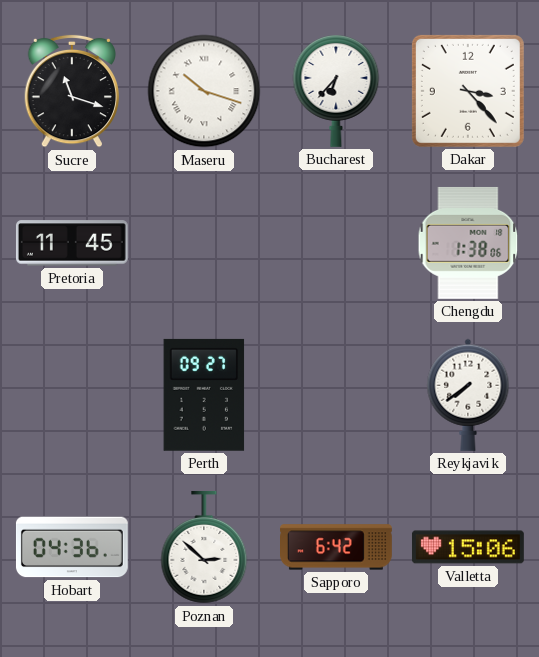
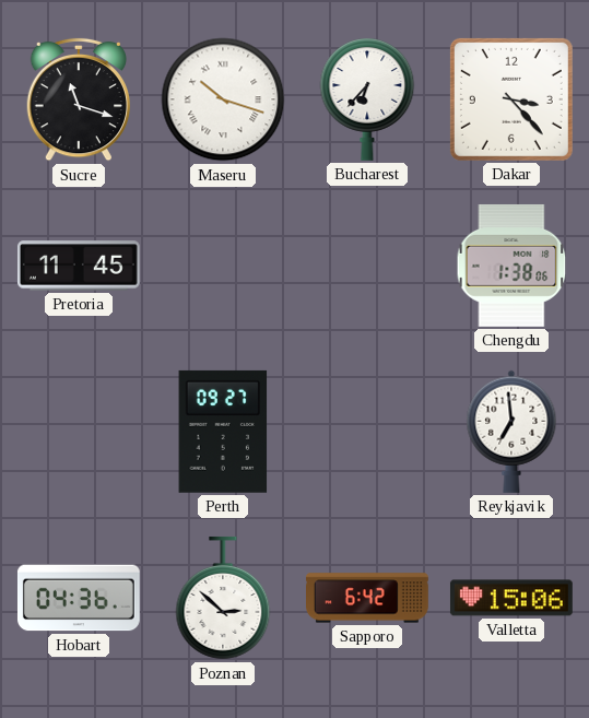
Reykjavik: 7:39 -> 6:59 (511, 432)
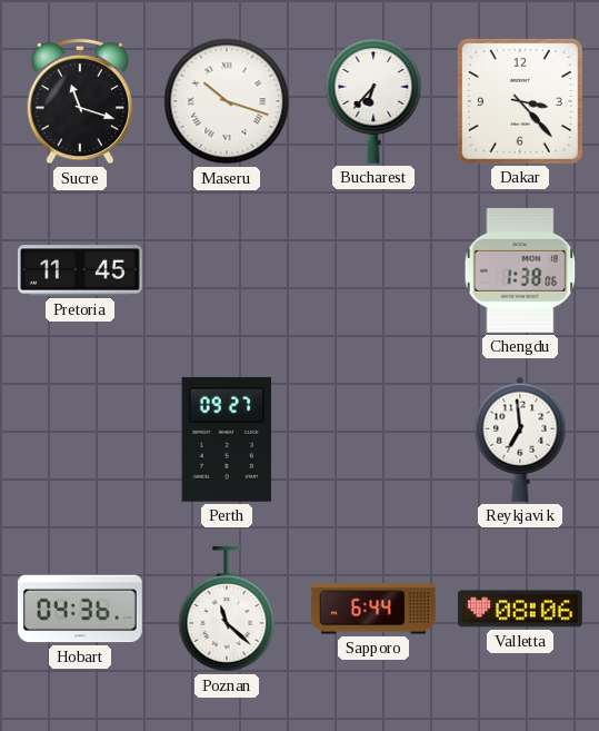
Poznan: 2:52 -> 11:22 (227, 609)
Sapporo: 6:42 -> 6:44 (375, 609)
Valletta: 15:06 -> 08:06 (520, 609)
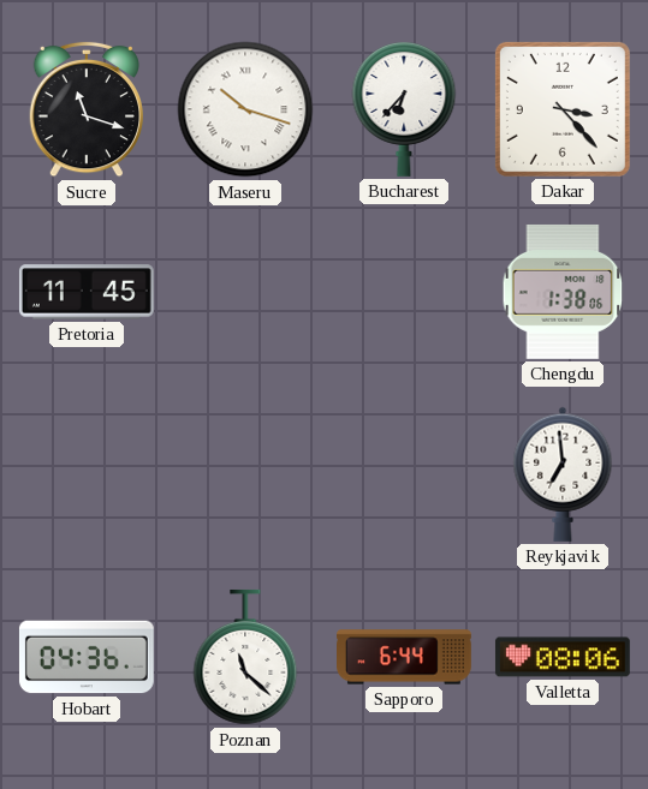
Perth: 09:27 -> none (227, 439)
